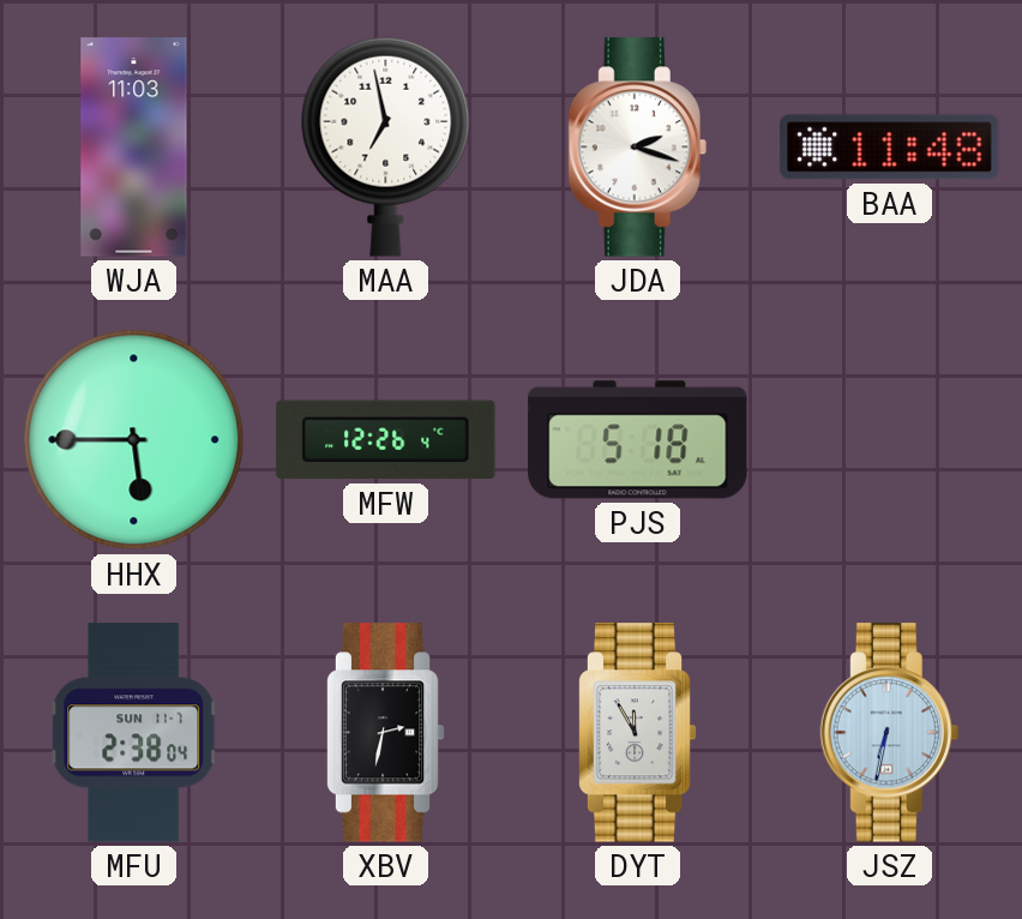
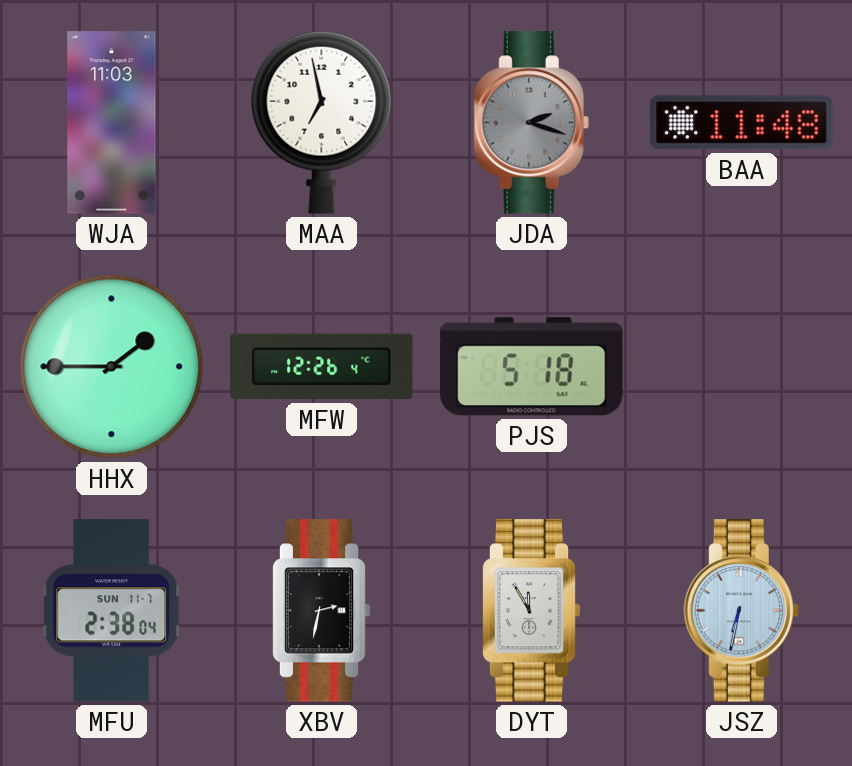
JDA dial: white -> grey (531, 123)
HHX: 5:45 -> 1:45 (112, 367)
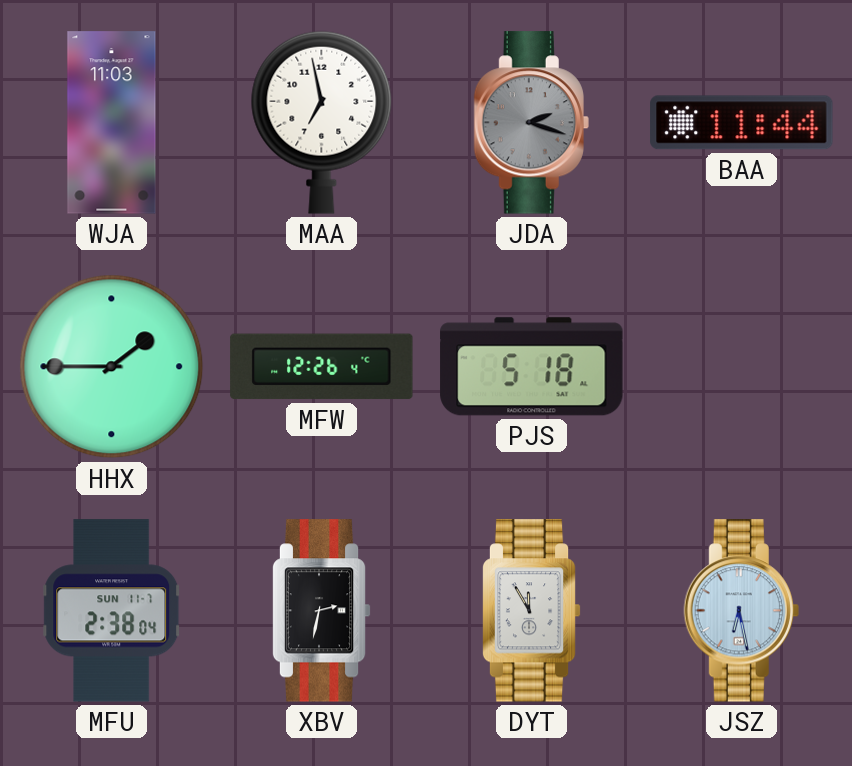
BAA: 11:48 -> 11:44 (742, 123)
JSZ: 6:32 -> 6:28 (741, 611)
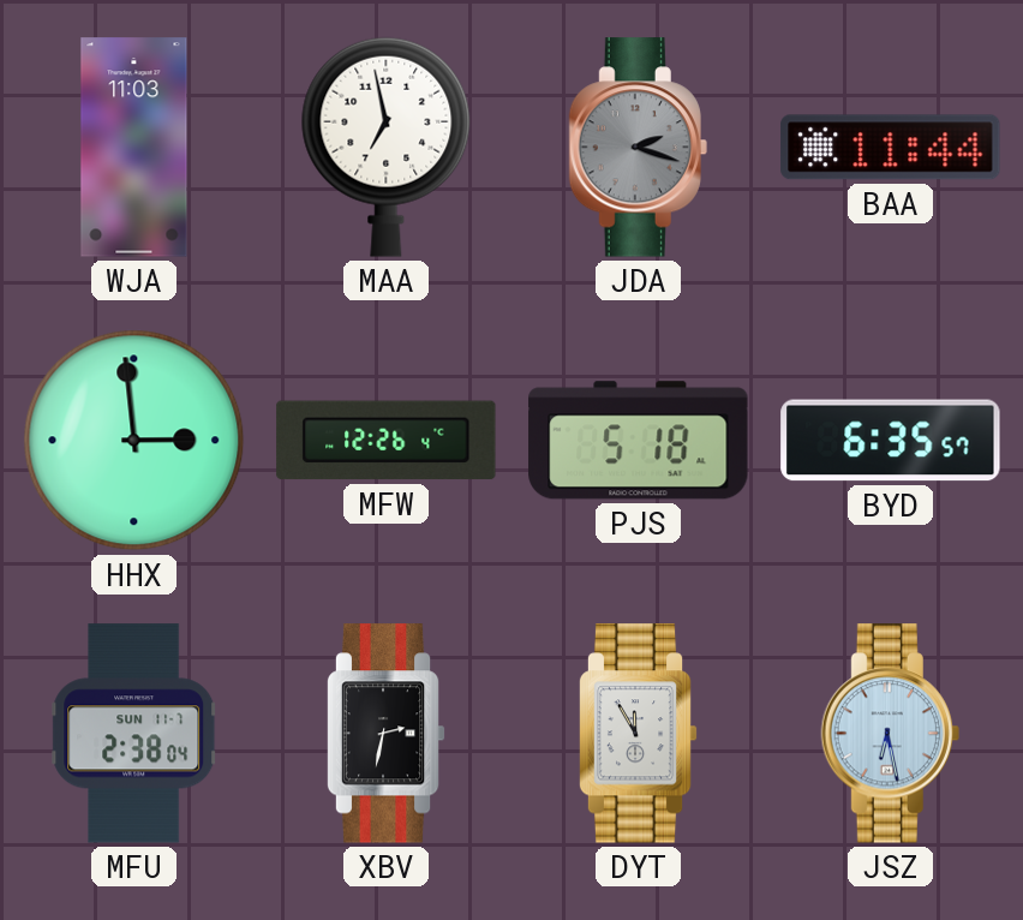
HHX: 1:45 -> 2:59 (134, 441)
BYD: none -> 6:35 (891, 441)
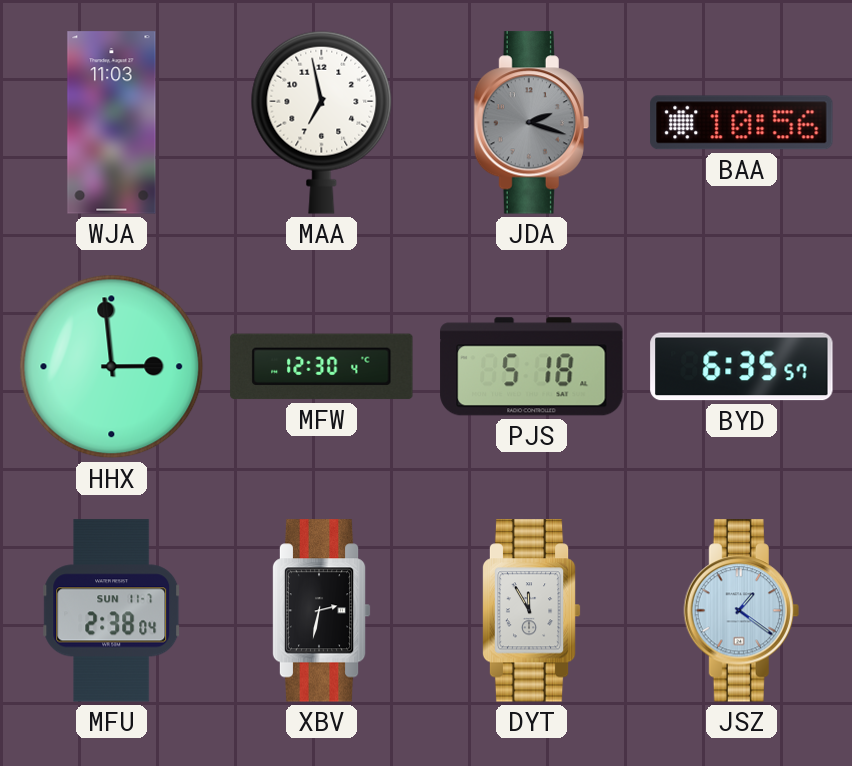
BAA: 11:44 -> 10:56 (742, 123)
MFW: 12:26 -> 12:30 (322, 367)
JSZ: 6:28 -> 1:21 (741, 611)
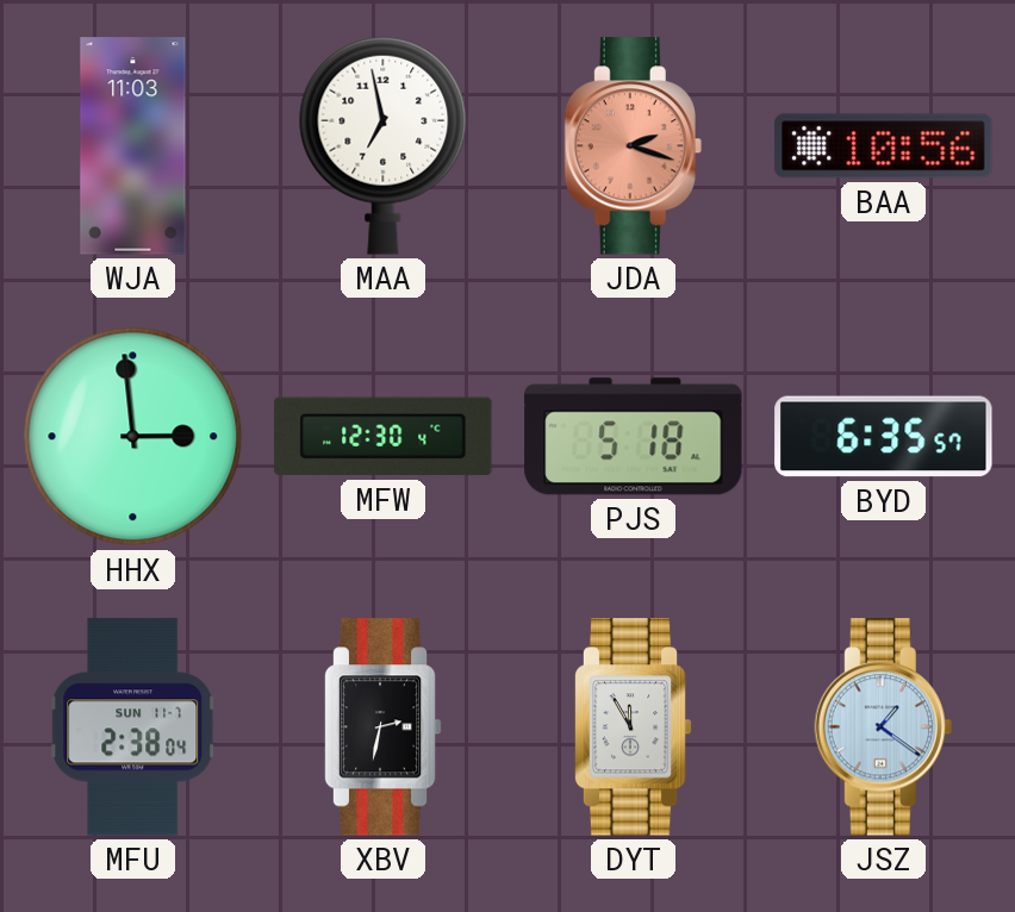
JDA dial: grey -> salmon (633, 146)
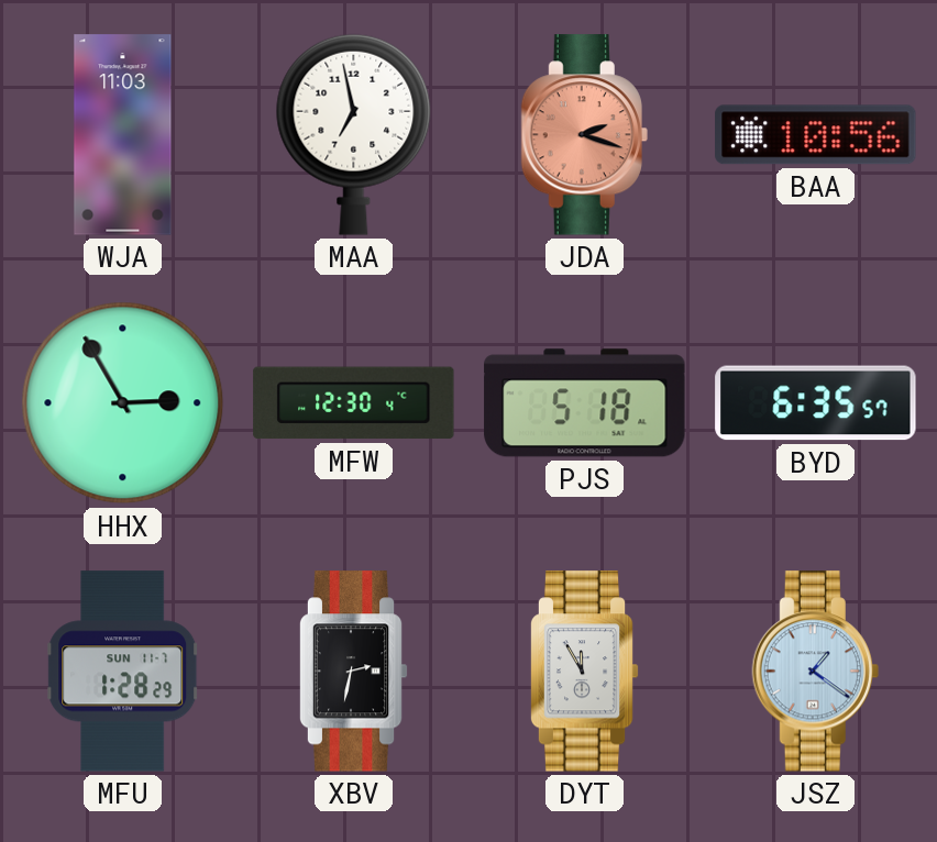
HHX: 2:59 -> 2:55 (123, 403)
MFU: 2:38 -> 1:28 (123, 672)
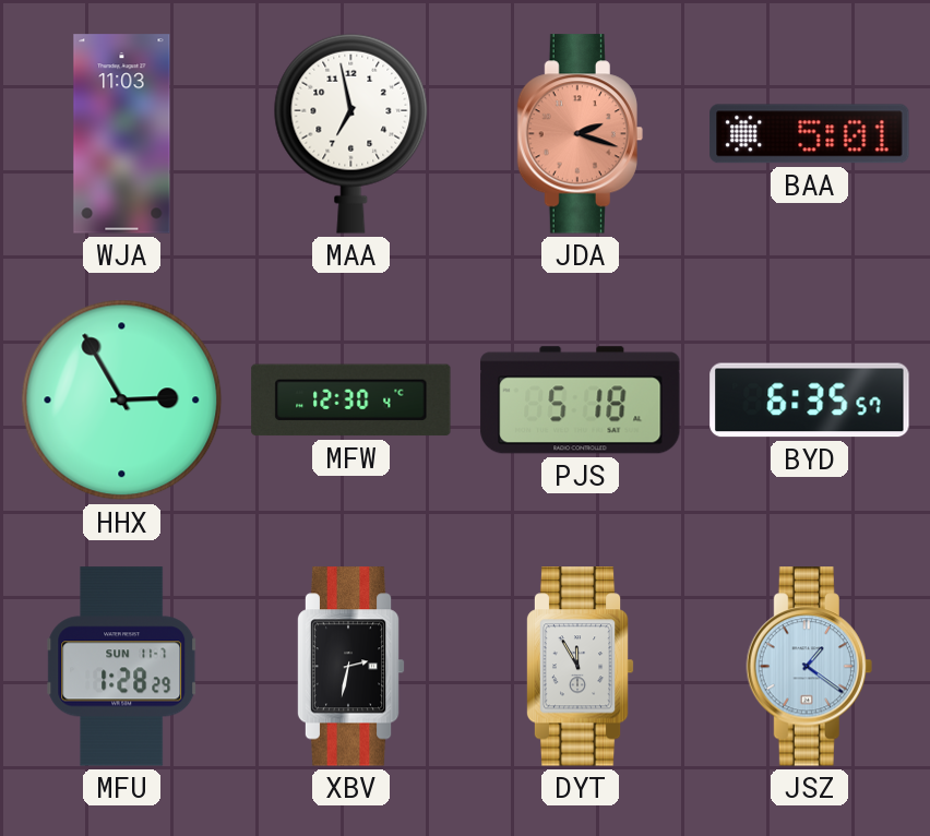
BAA: 10:56 -> 5:01 (810, 134)
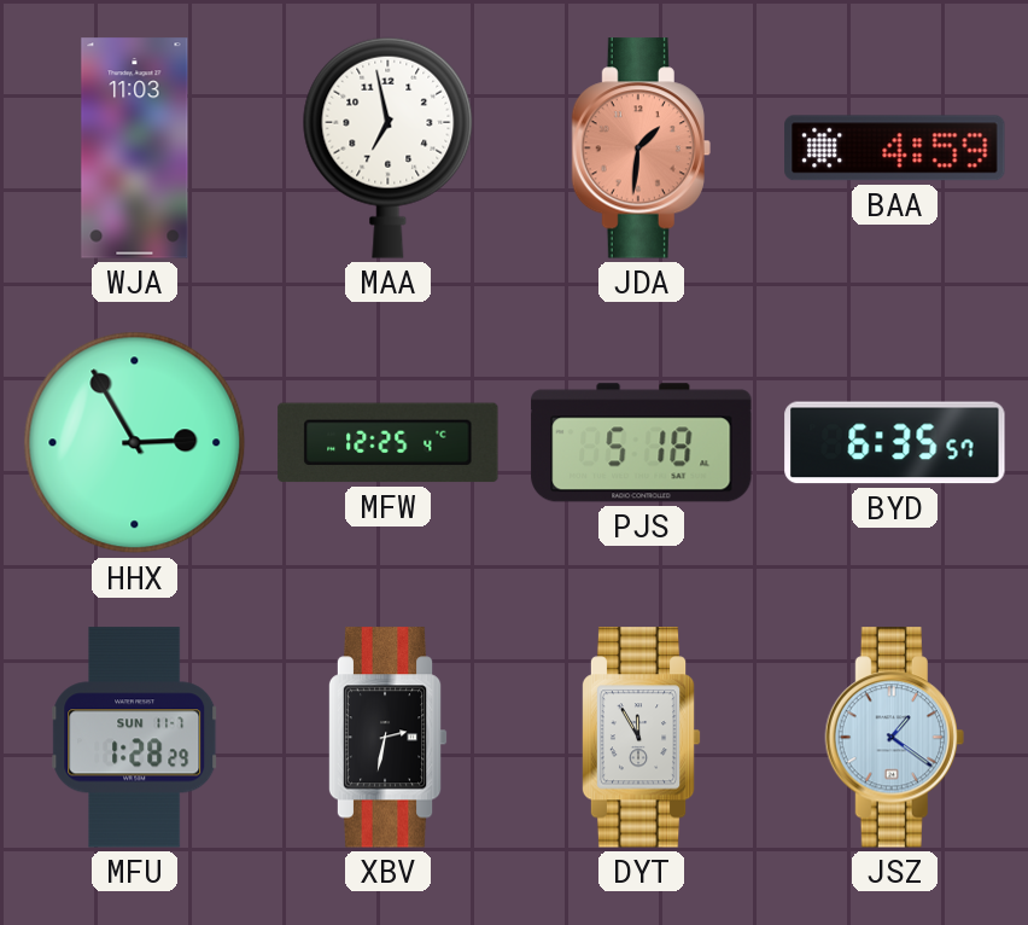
JDA: 2:18 -> 1:31 (641, 149)
BAA: 5:01 -> 4:59 (895, 149)
MFW: 12:30 -> 12:25 (389, 443)
